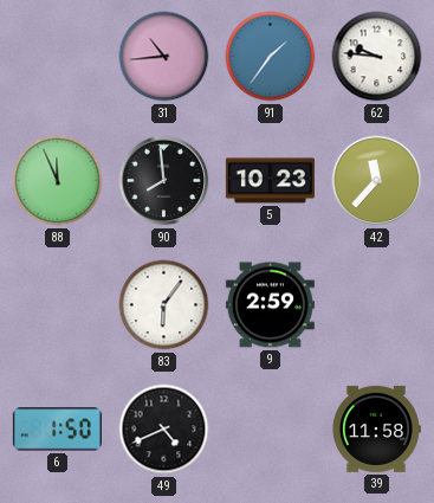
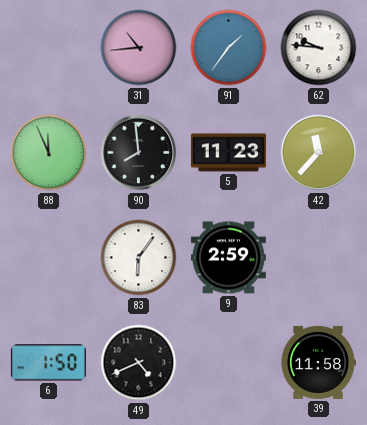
5: 10:23 -> 11:23 (228, 153)
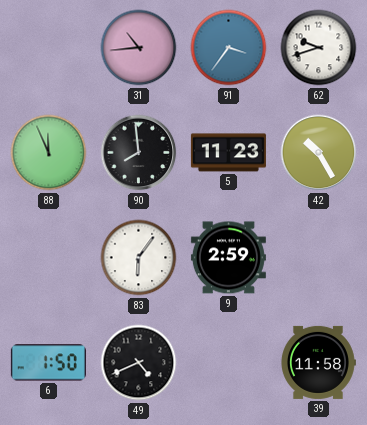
91: 1:36 -> 3:36 (229, 48)
62: 9:46 -> 9:42 (319, 48)
42: 11:37 -> 10:25 (319, 153)
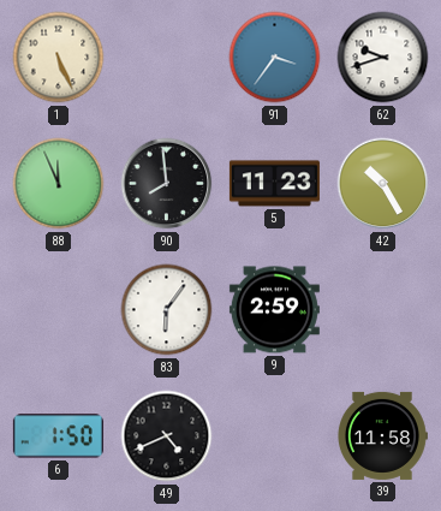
1: none -> 5:26 (59, 58)
31: 10:44 -> none (139, 48)
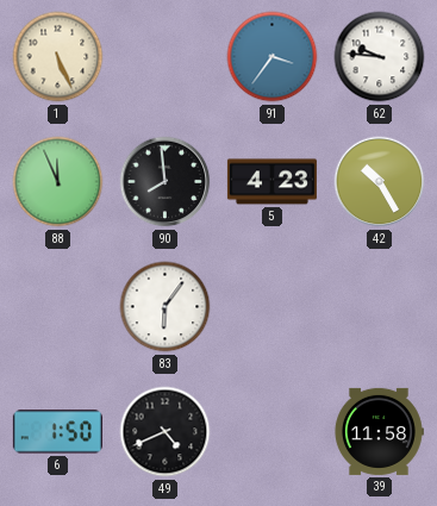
62: 9:42 -> 9:46 (380, 57)
5: 11:23 -> 4:23 (271, 182)
9: 2:59 -> none (274, 310)
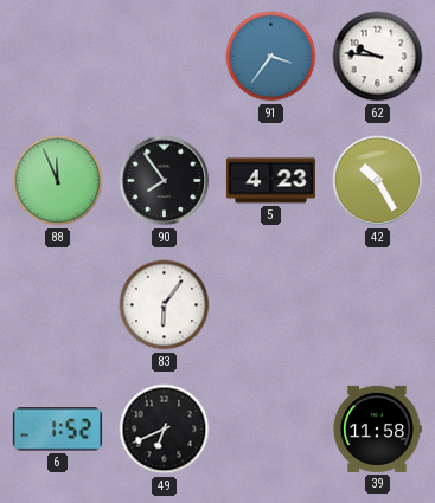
1: 5:26 -> none (58, 57)
90: 7:59 -> 7:54 (165, 181)
6: 1:50 -> 1:52 (57, 430)
49: 4:41 -> 6:41 (165, 430)
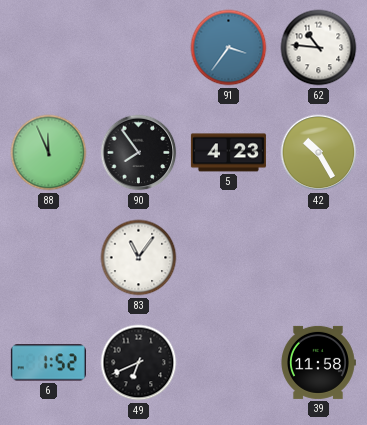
62: 9:46 -> 10:46 (319, 48)
83: 6:06 -> 11:06 (139, 258)
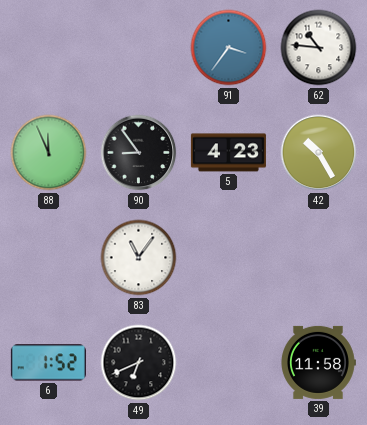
90: 7:54 -> 8:54 (139, 153)
